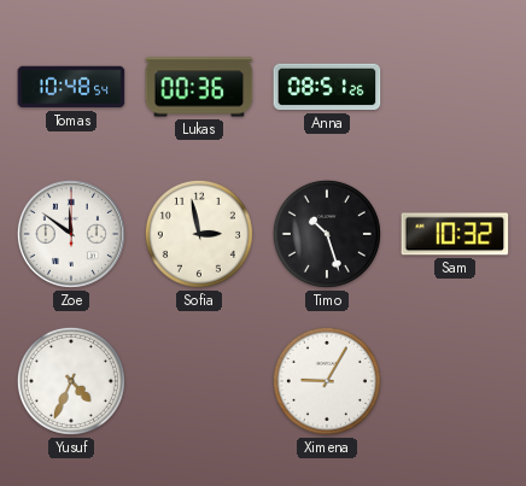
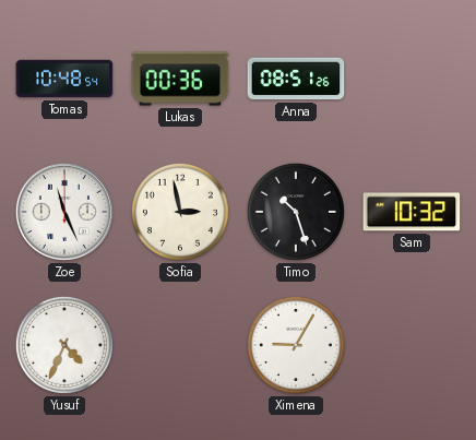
Zoe: 11:51 -> 11:26 (64, 212)
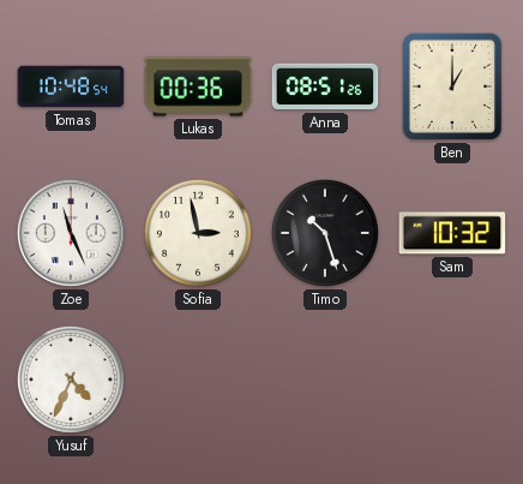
Ben: none -> 1:00 (452, 86)
Ximena: 9:05 -> none (296, 345)
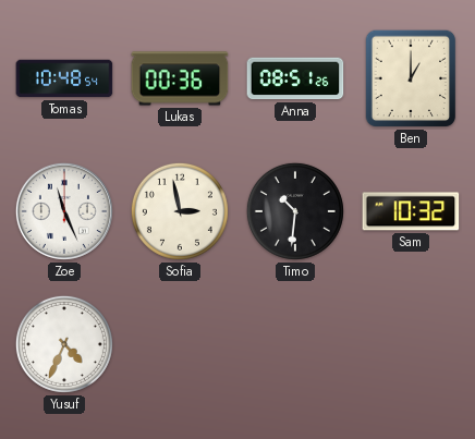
Timo: 10:27 -> 10:31 (295, 211)
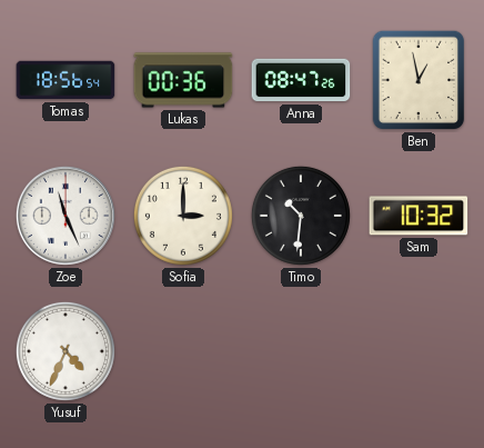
Tomas: 10:48 -> 18:56 (65, 80)
Anna: 08:51 -> 08:47 (301, 80)
Ben: 1:00 -> 12:58 (419, 80)
Sofia: 2:58 -> 3:00 (183, 216)
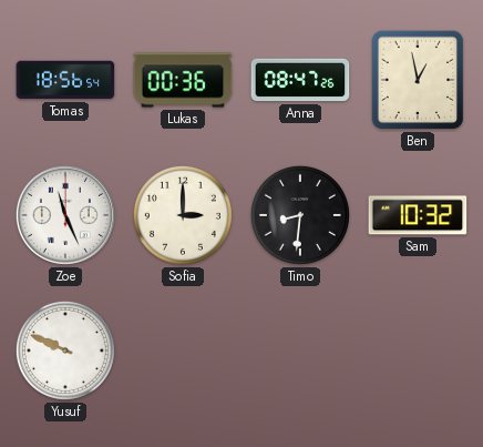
Timo: 10:31 -> 8:31 (300, 215)
Yusuf: 4:34 -> 9:49 (65, 351)
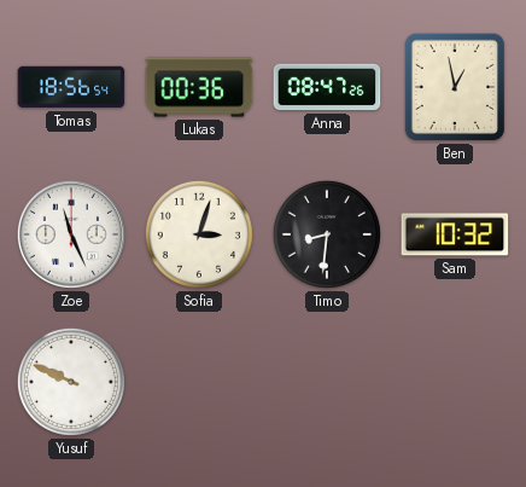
Sofia: 3:00 -> 3:03 (199, 234)
